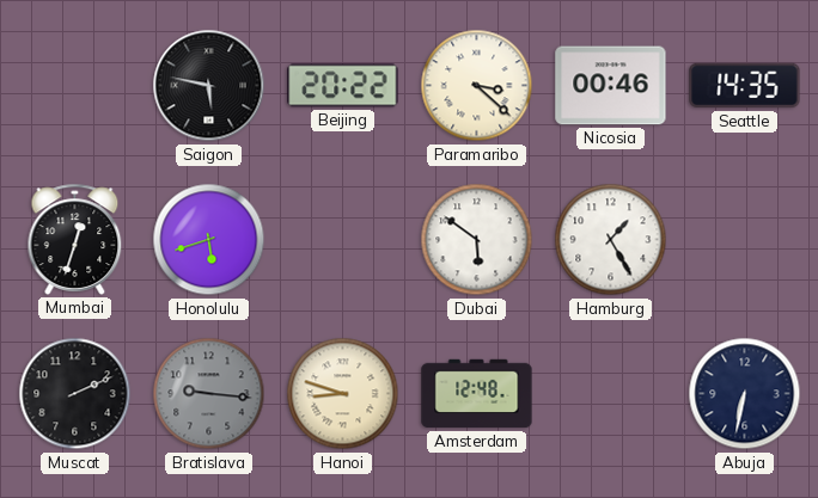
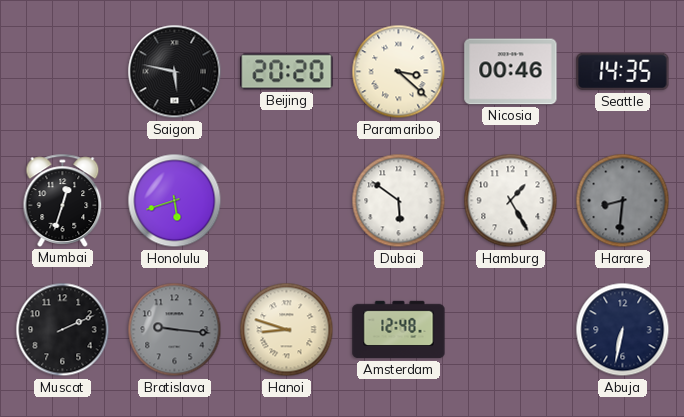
Beijing: 20:22 -> 20:20 (287, 72)
Harare: none -> 8:31 (623, 201)
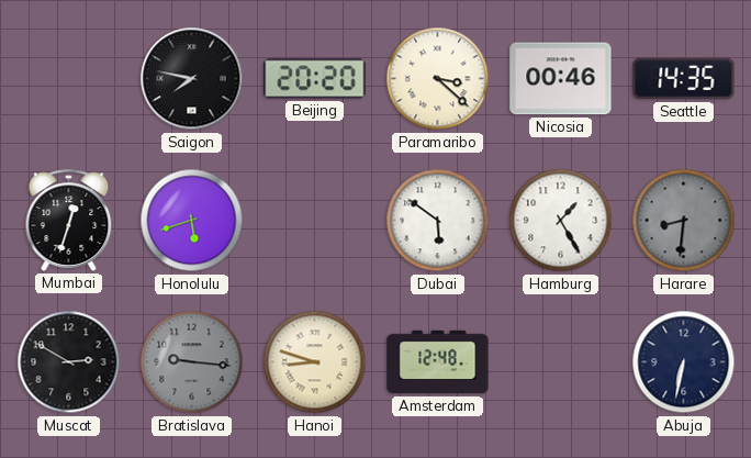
Saigon: 5:47 -> 7:47 (192, 79)
Muscat: 2:11 -> 2:50 (69, 362)
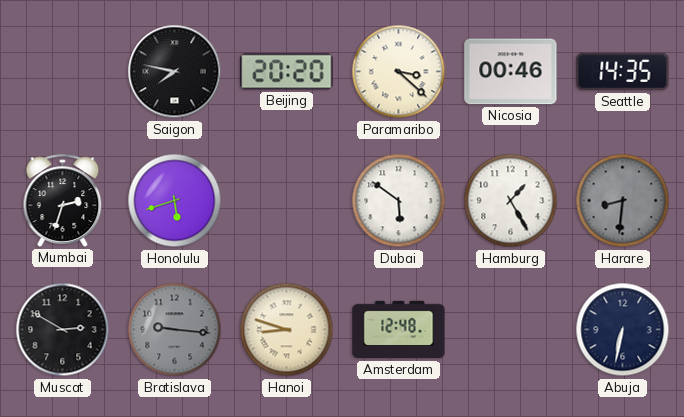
Mumbai: 12:33 -> 2:33 (63, 200)
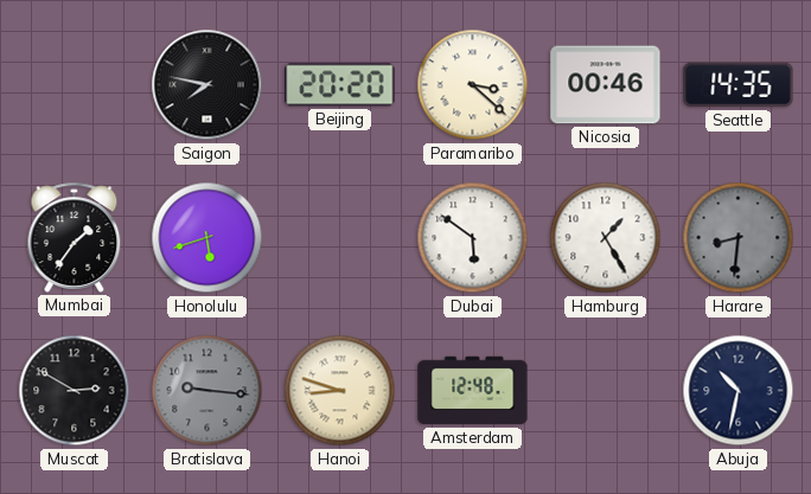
Mumbai: 2:33 -> 1:36 (75, 237)
Abuja: 6:32 -> 10:32 (739, 391)
